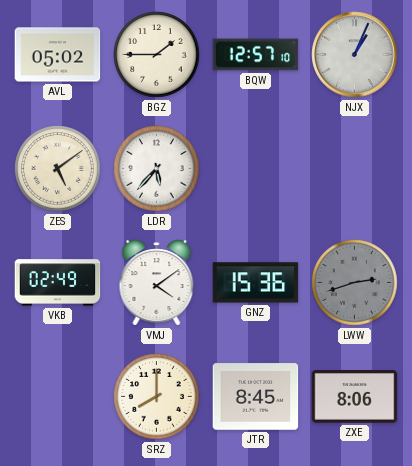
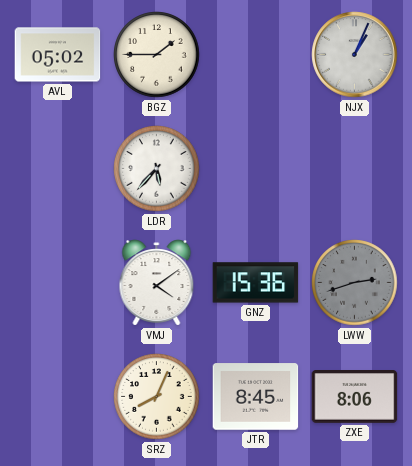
BQW: 12:57 -> none (256, 55)
ZES: 5:09 -> none (58, 169)
VKB: 02:49 -> none (58, 283)
SRZ: 8:00 -> 8:04 (157, 397)
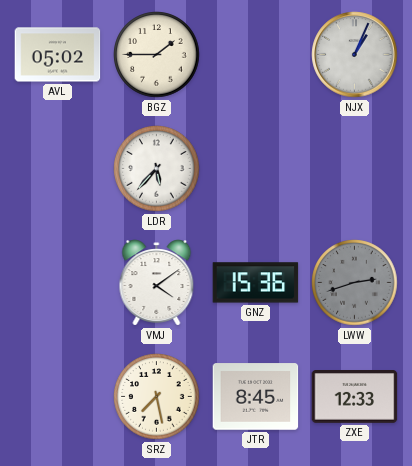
SRZ: 8:04 -> 7:28 (157, 397)
ZXE: 8:06 -> 12:33 (355, 397)
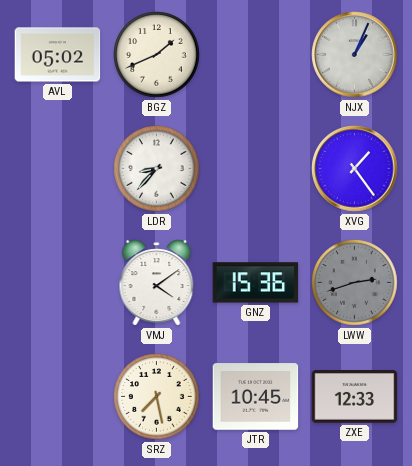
BGZ: 1:45 -> 1:41 (157, 55)
LDR: 5:37 -> 8:37 (157, 169)
XVG: none -> 1:24 (355, 169)
JTR: 8:45 -> 10:45 (256, 397)
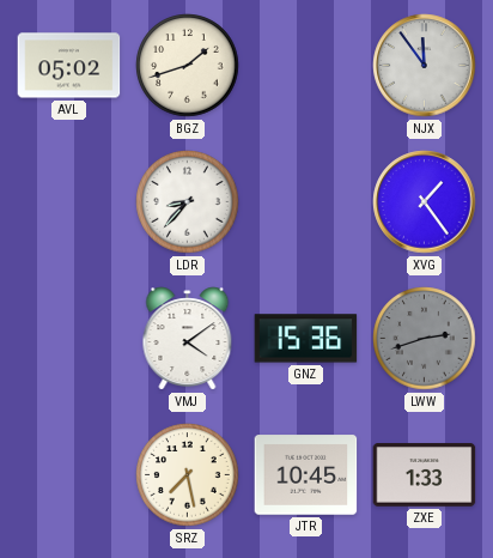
BGZ: 1:41 -> 1:42 (188, 66)
NJX: 1:04 -> 11:54 (425, 66)
ZXE: 12:33 -> 1:33 (425, 475)
